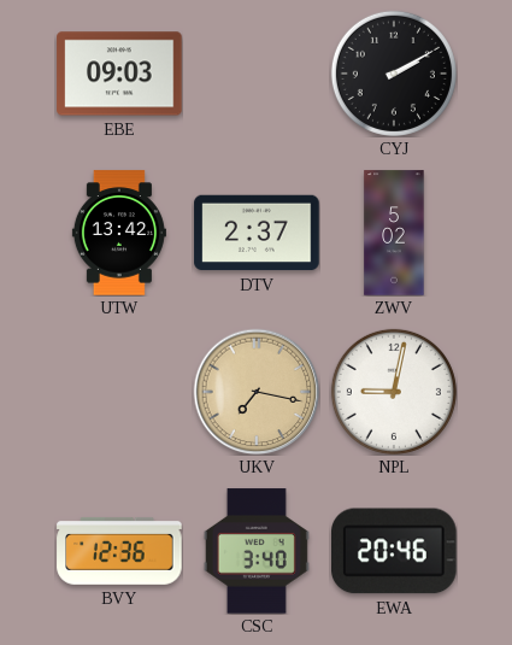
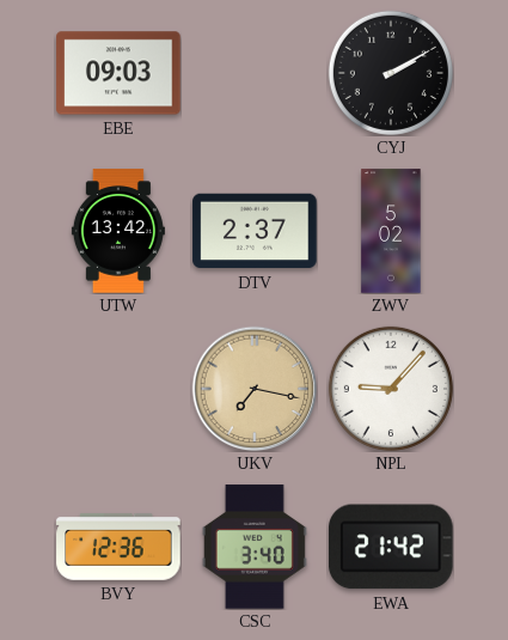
NPL: 9:02 -> 9:07 (391, 389)
EWA: 20:46 -> 21:42 (392, 547)
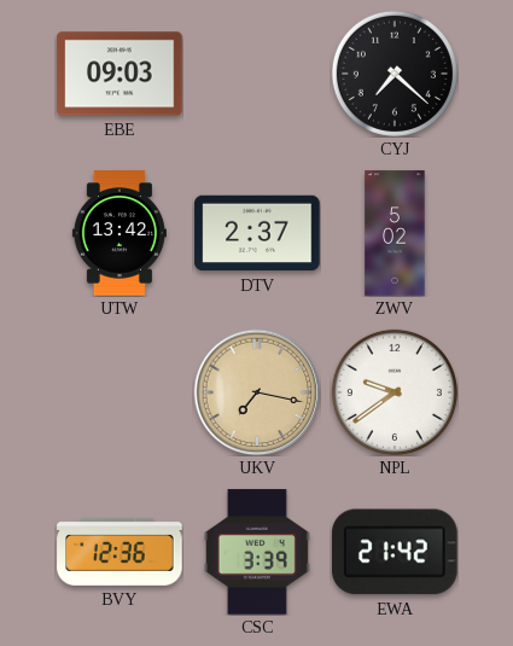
CYJ: 2:10 -> 7:22 (395, 74)
NPL: 9:07 -> 9:39 (395, 392)
CSC: 3:40 -> 3:39 (257, 552)
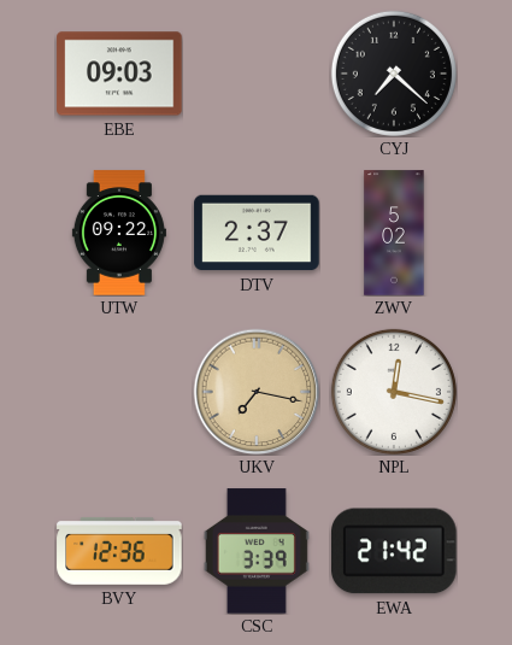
UTW: 13:42 -> 09:22 (119, 233)
NPL: 9:39 -> 12:17 (394, 392)
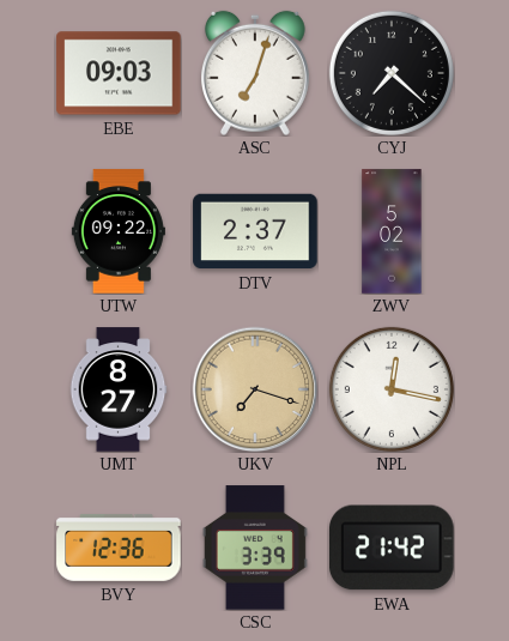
ASC: none -> 7:03 (255, 73)
UMT: none -> 8:27 (119, 389)
UKV: 7:17 -> 7:18 (255, 389)
